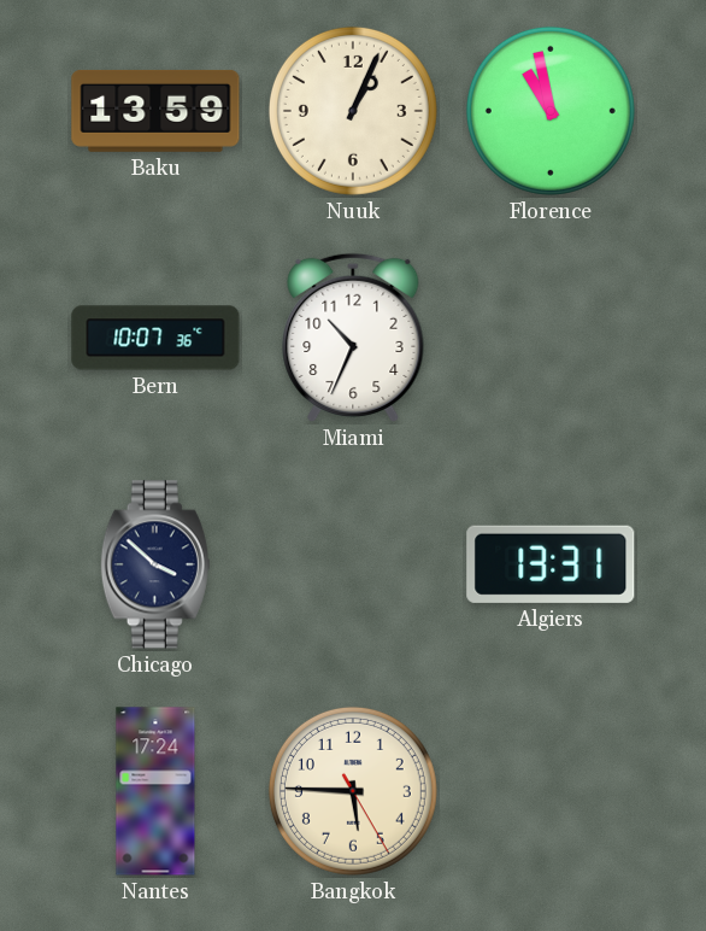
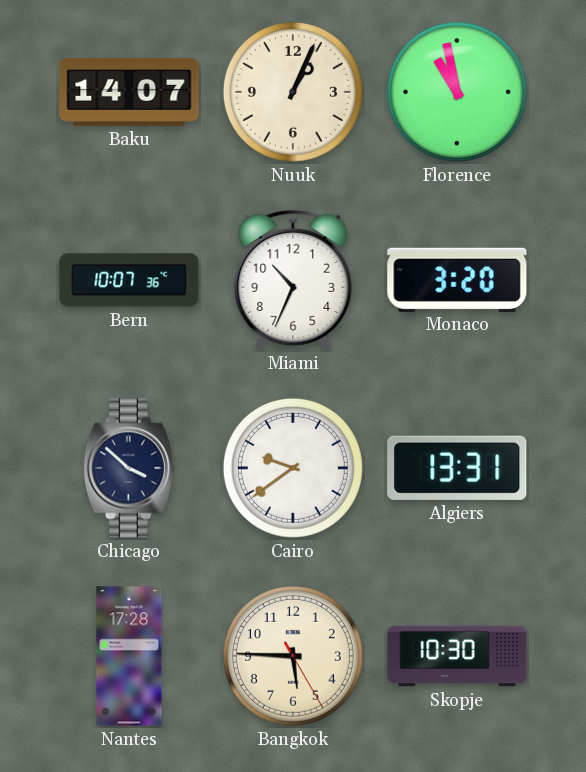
Baku: 13:59 -> 14:07 (129, 92)
Monaco: none -> 3:20 (457, 279)
Cairo: none -> 9:39 (293, 468)
Nantes: 17:24 -> 17:28 (129, 656)
Skopje: none -> 10:30 (457, 656)
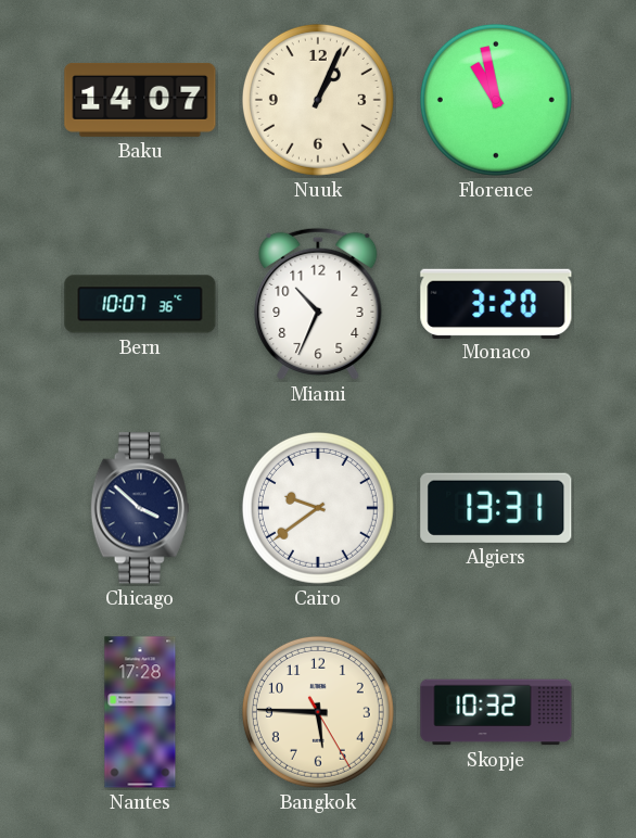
Skopje: 10:30 -> 10:32 (496, 712)
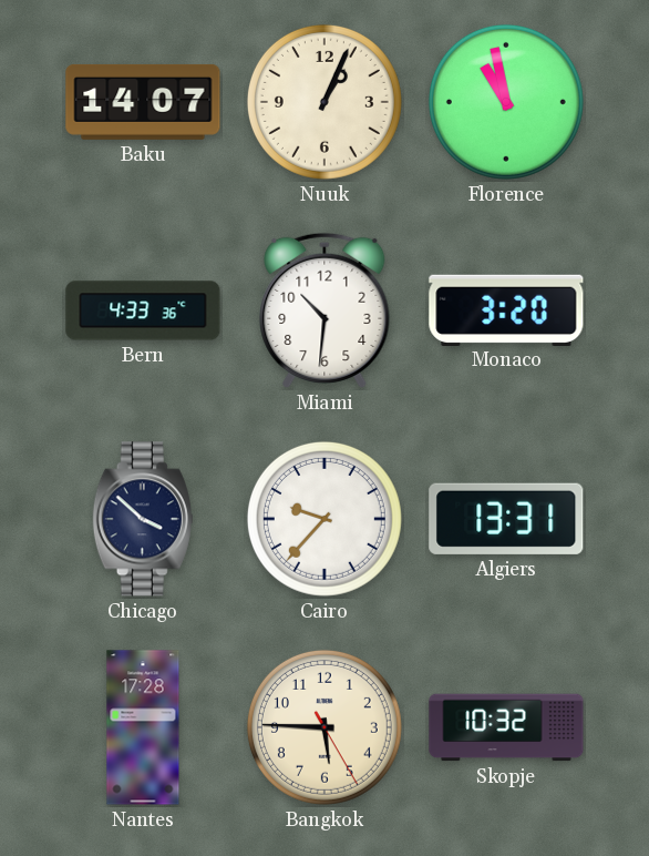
Bern: 10:07 -> 4:33 (143, 310)
Miami: 10:34 -> 10:31 (324, 310)
Cairo: 9:39 -> 9:37 (324, 519)
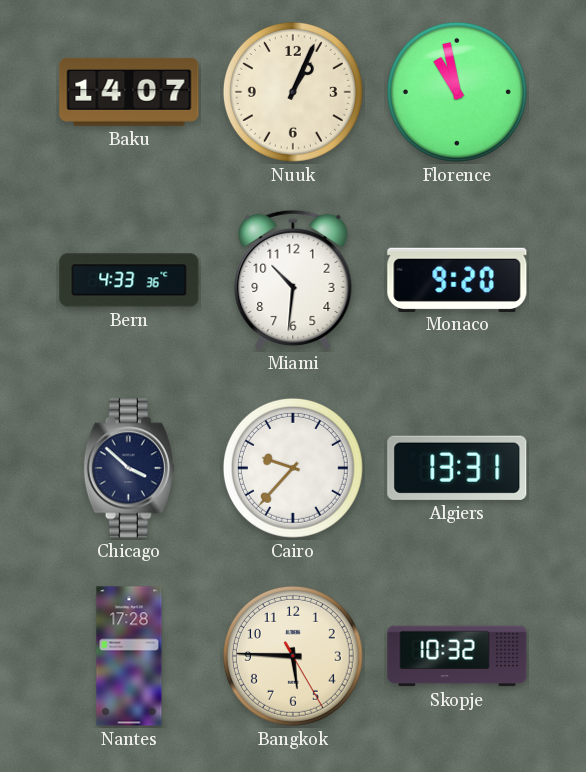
Monaco: 3:20 -> 9:20 (457, 279)
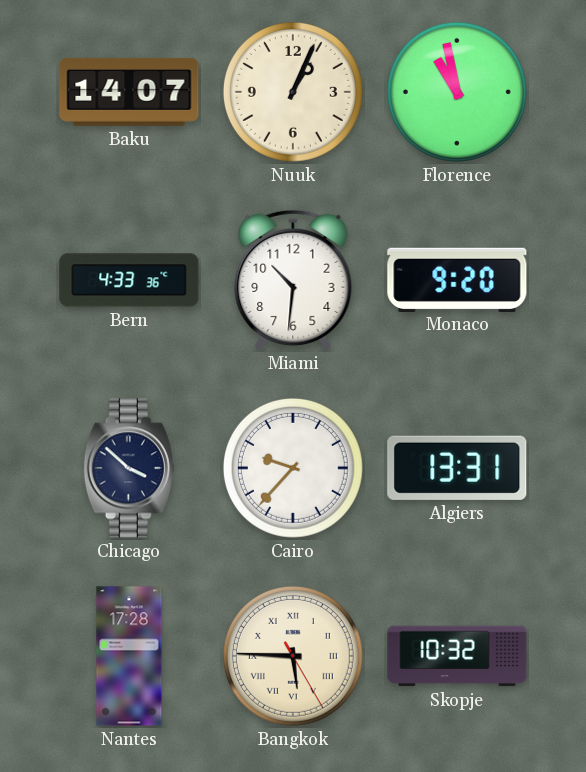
Bangkok numerals: Arabic -> Roman (293, 656)
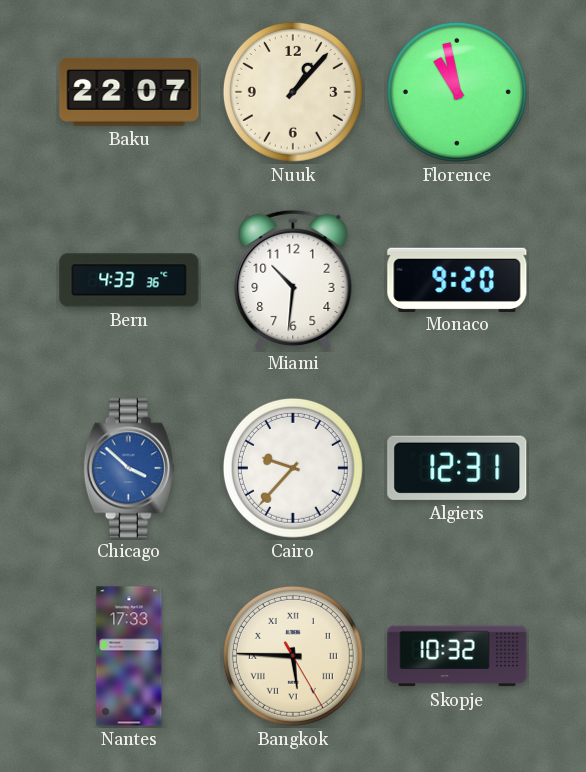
Baku: 14:07 -> 22:07 (129, 92)
Nuuk: 1:04 -> 1:07 (293, 92)
Chicago dial: navy -> blue (129, 468)
Algiers: 13:31 -> 12:31 (457, 468)
Nantes: 17:28 -> 17:33 (129, 656)
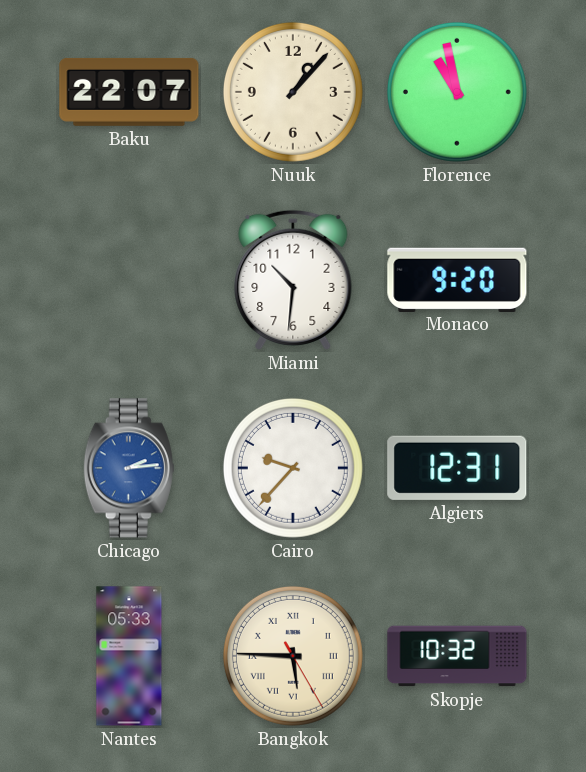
Bern: 4:33 -> none (129, 280)
Chicago: 3:52 -> 2:14 (129, 468)
Nantes: 17:33 -> 05:33 (129, 656)
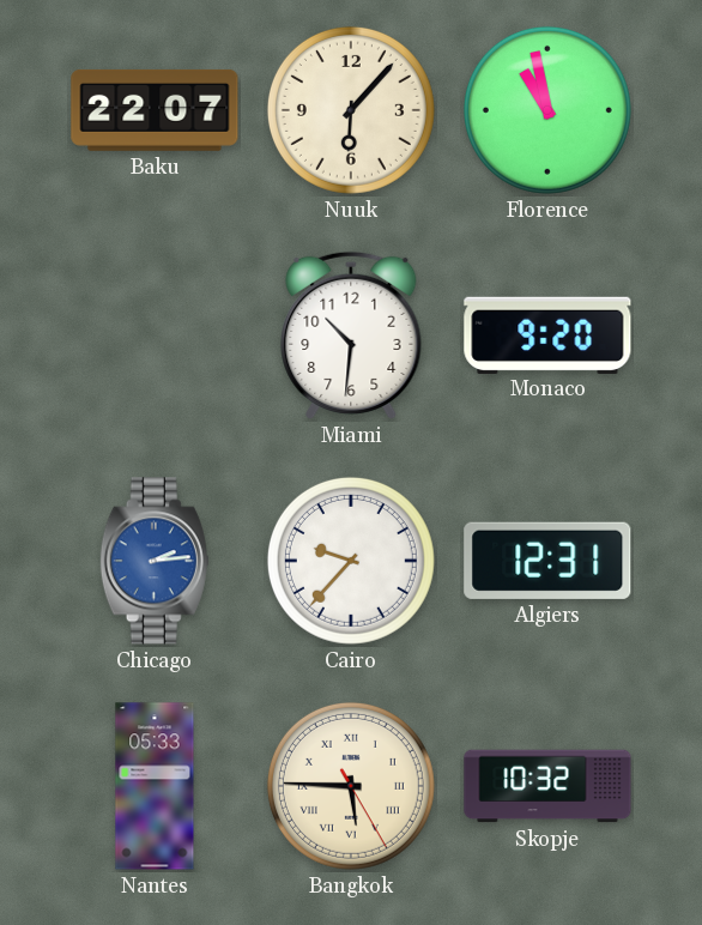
Nuuk: 1:07 -> 6:07 (351, 110)
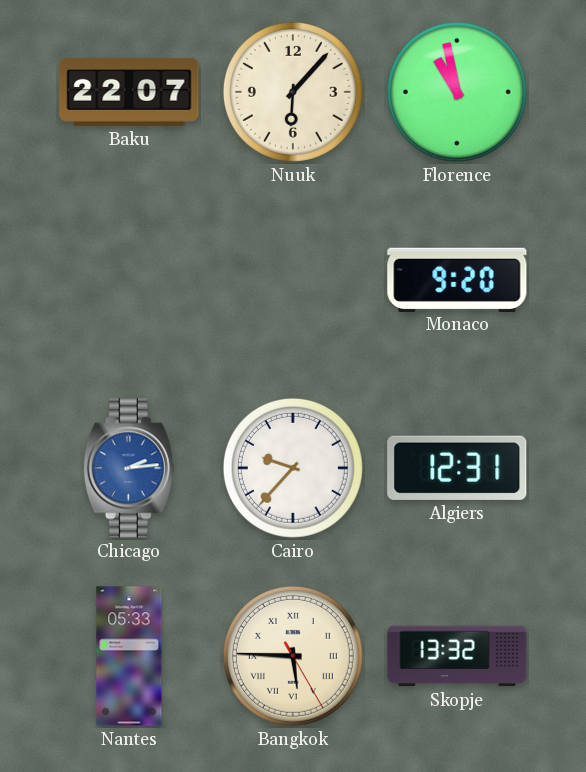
Miami: 10:31 -> none (351, 335)
Skopje: 10:32 -> 13:32 (457, 656)
